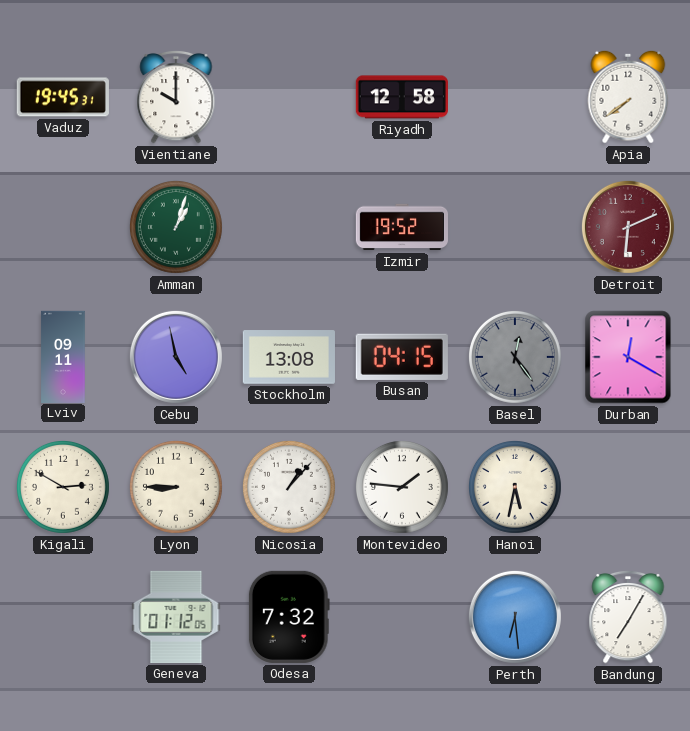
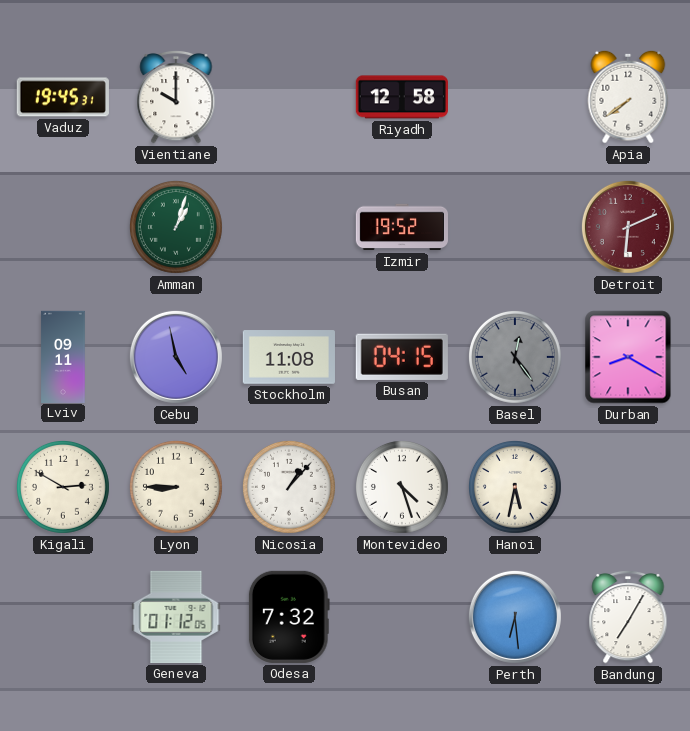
Stockholm: 13:08 -> 11:08 (289, 357)
Durban: 12:20 -> 8:20 (628, 357)
Montevideo: 1:46 -> 4:27 (402, 487)
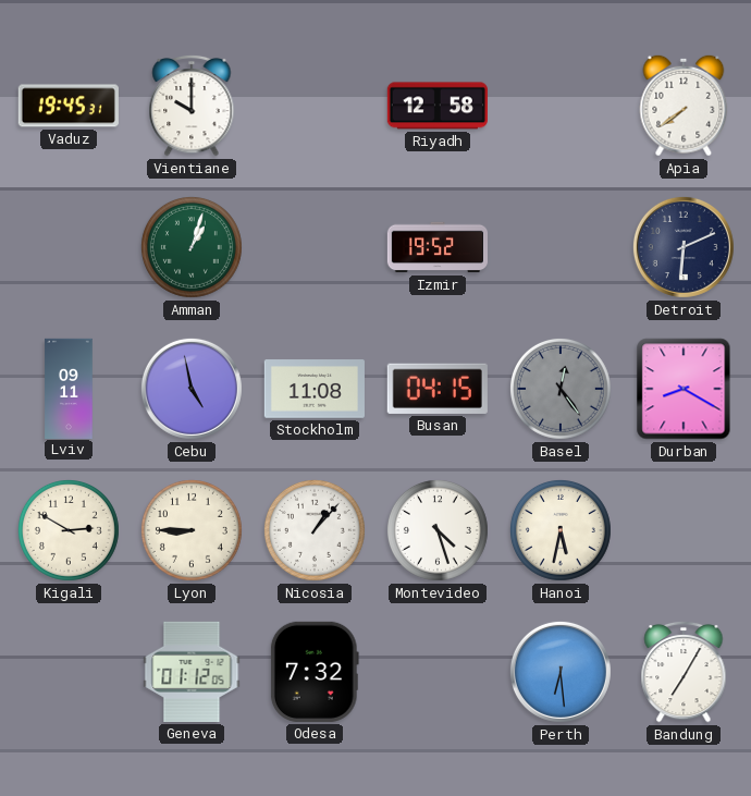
Detroit dial: burgundy -> navy (684, 247)
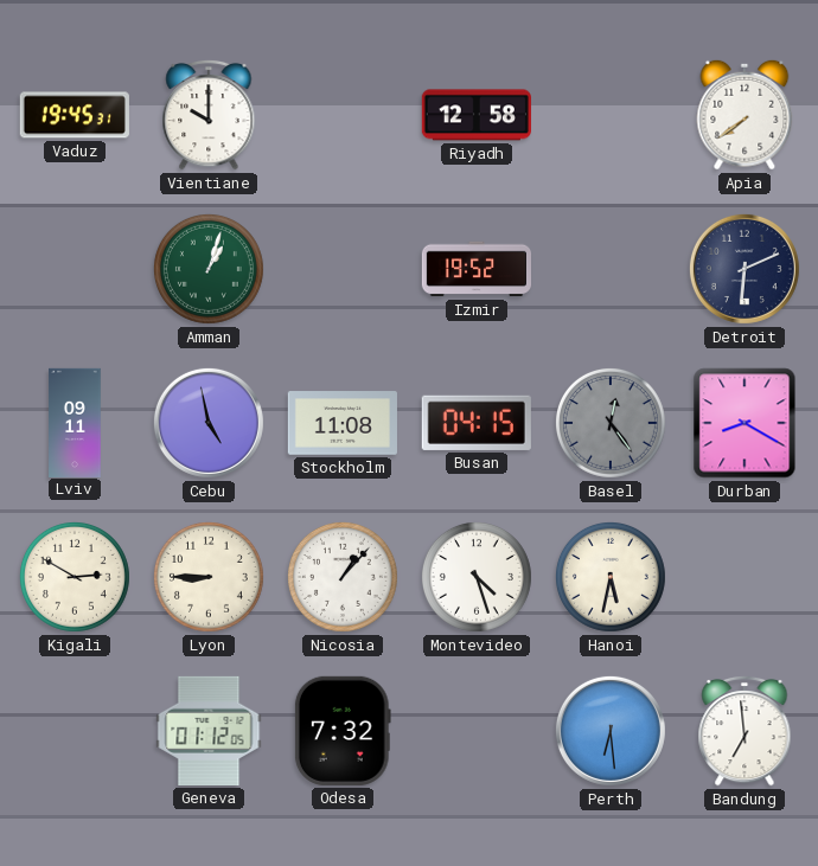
Bandung: 7:05 -> 6:59 (744, 731)
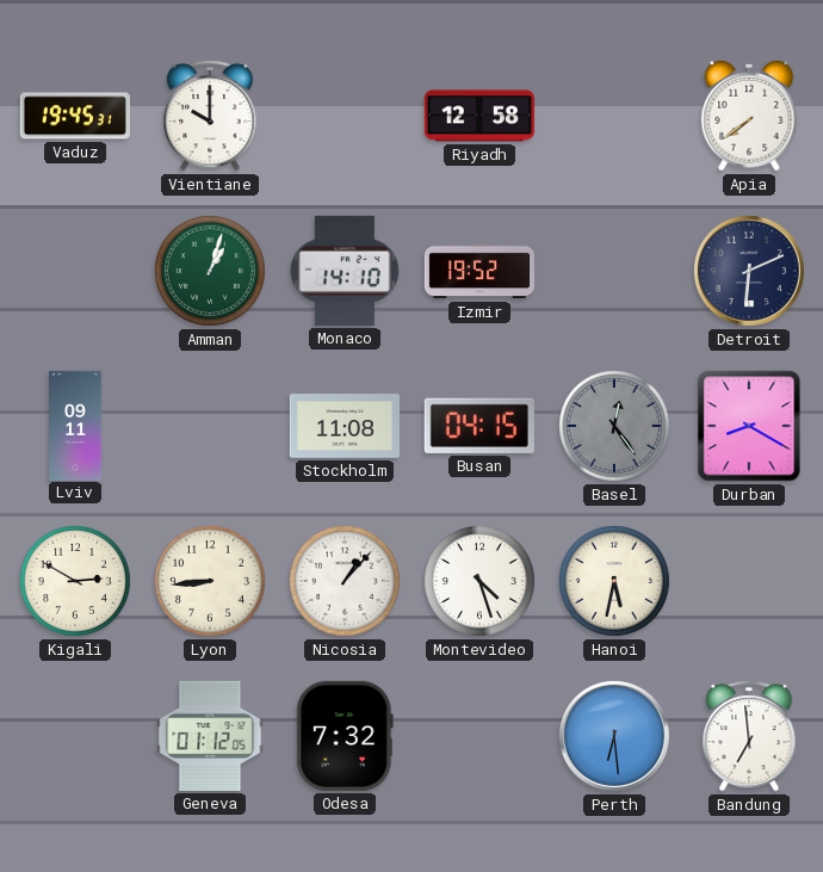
Monaco: none -> 14:10 (345, 271)
Cebu: 4:58 -> none (209, 423)
Lyon: 8:45 -> 8:44 (210, 581)
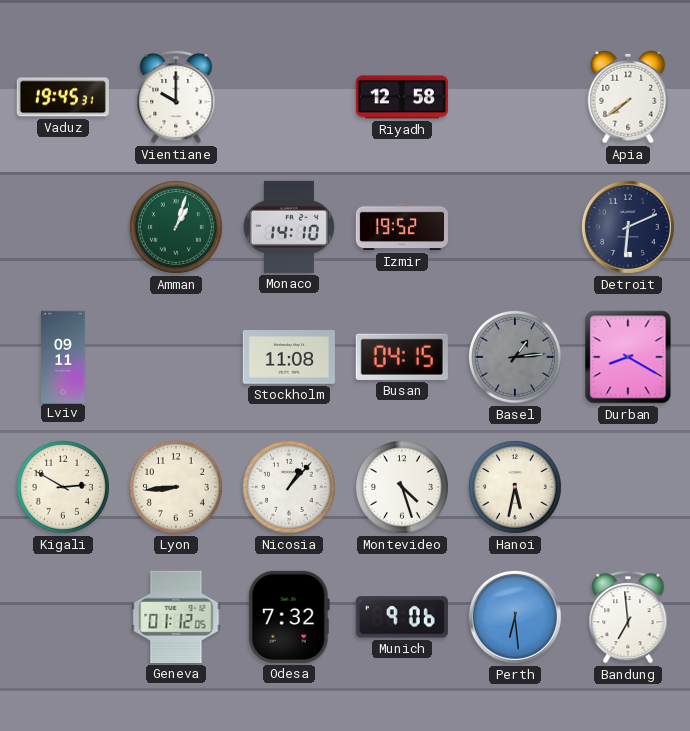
Basel: 12:24 -> 1:14 (515, 357)
Munich: none -> 9:06 (402, 617)
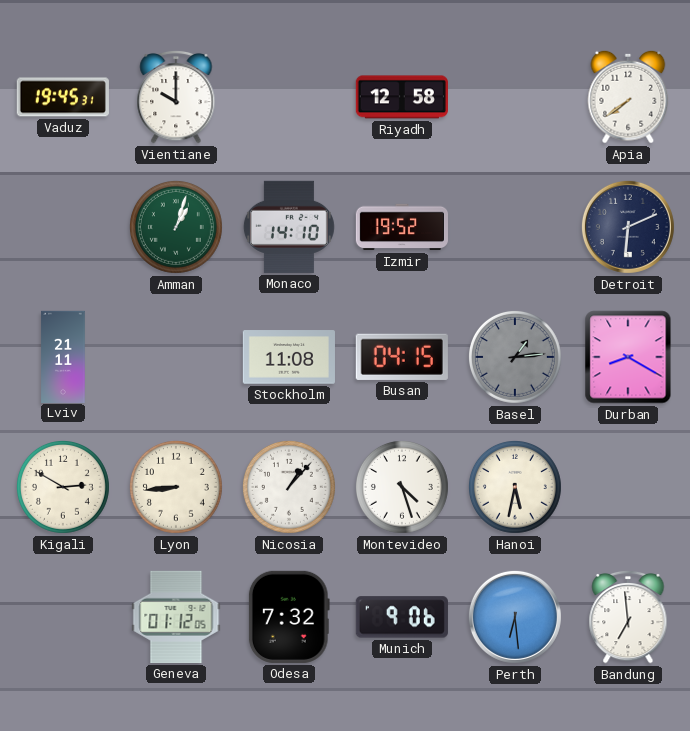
Lviv: 09:11 -> 21:11 (63, 356)
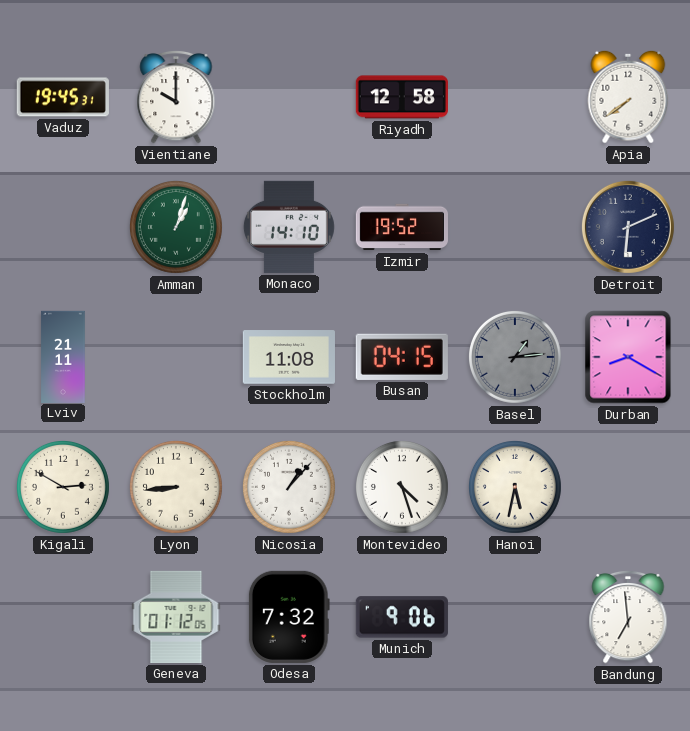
Perth: 6:29 -> none (515, 617)
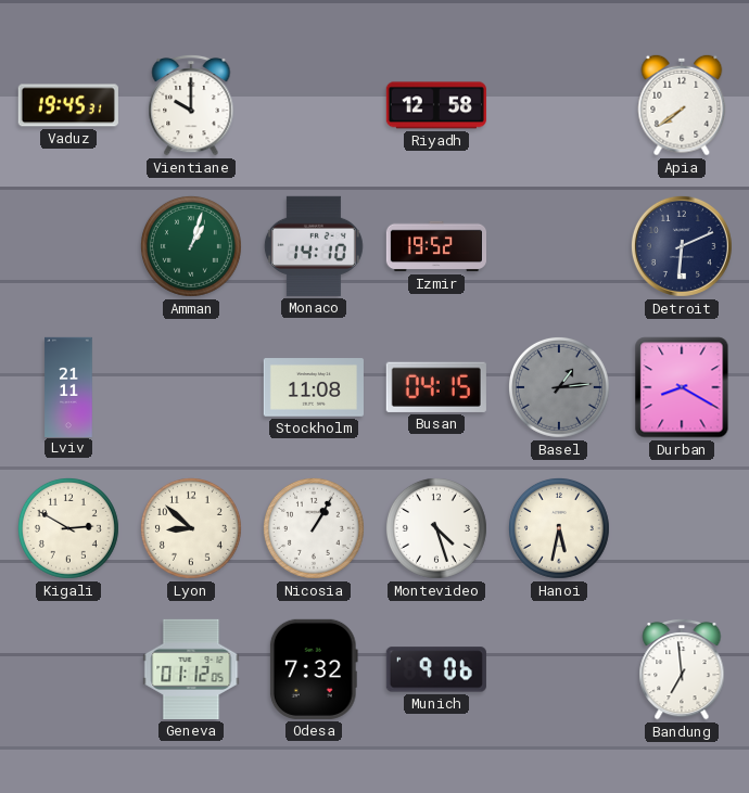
Lyon: 8:44 -> 8:52 (191, 528)
Nicosia: 1:07 -> 1:05 (314, 528)
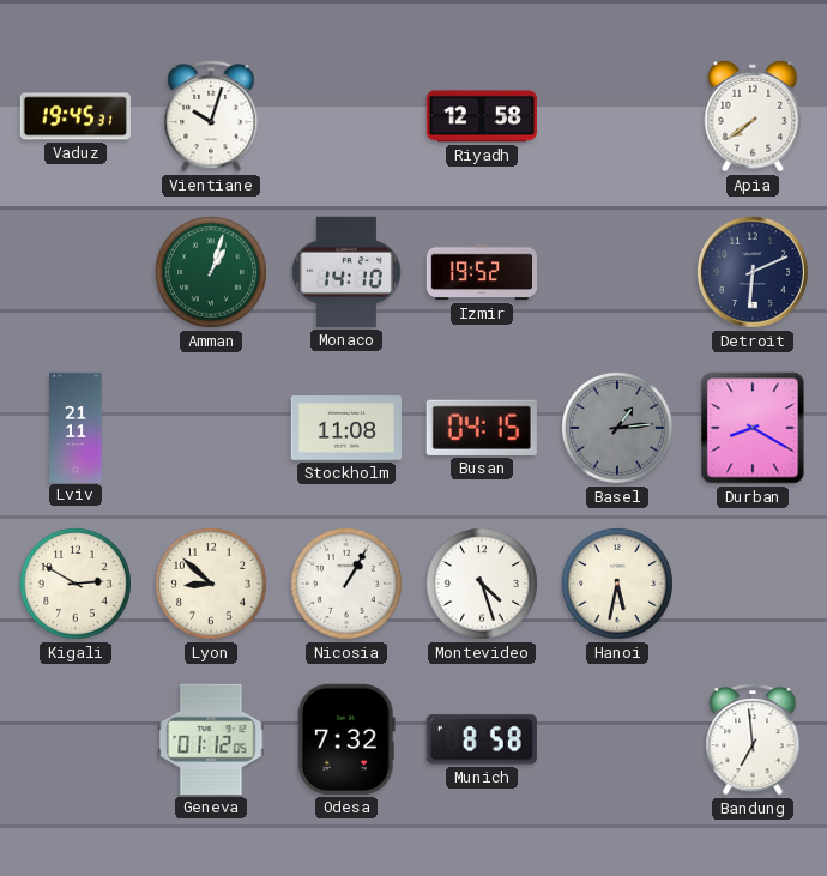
Vientiane: 10:00 -> 10:03 (211, 116)
Munich: 9:06 -> 8:58 (482, 739)
